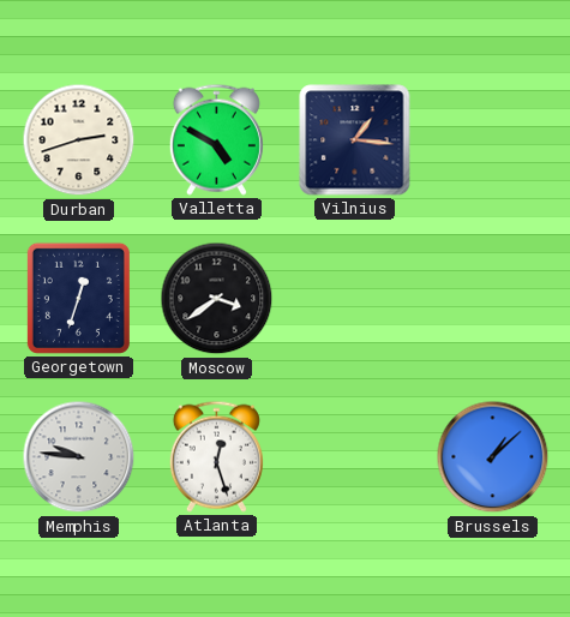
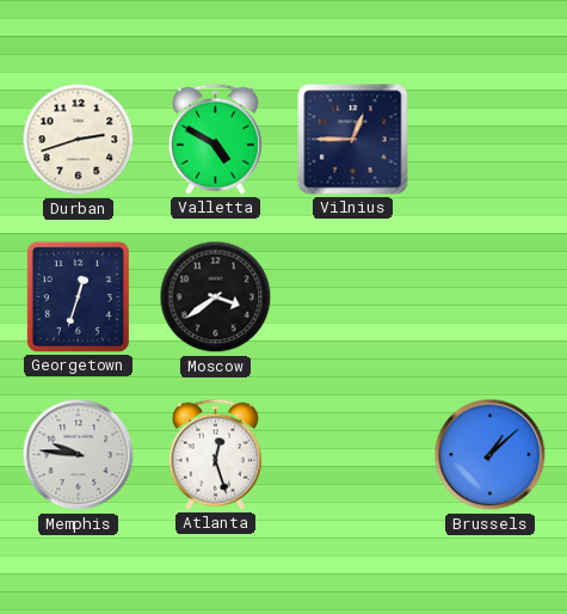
Vilnius: 1:16 -> 12:45 (353, 140)
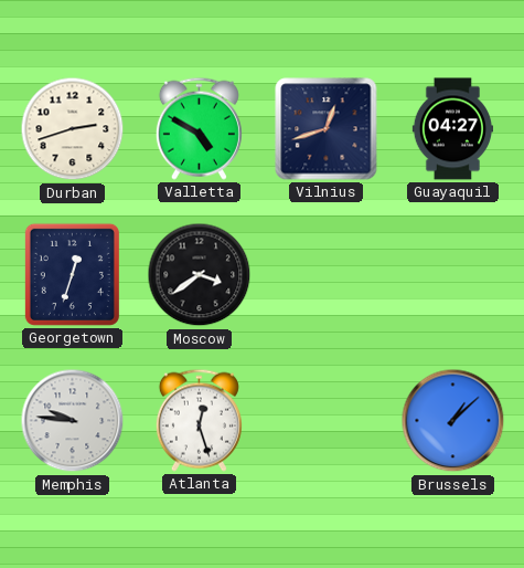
Vilnius: 12:45 -> 12:42 (327, 129)
Guayaquil: none -> 04:27 (452, 129)
